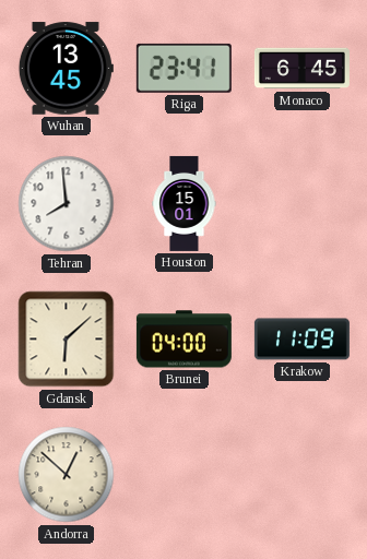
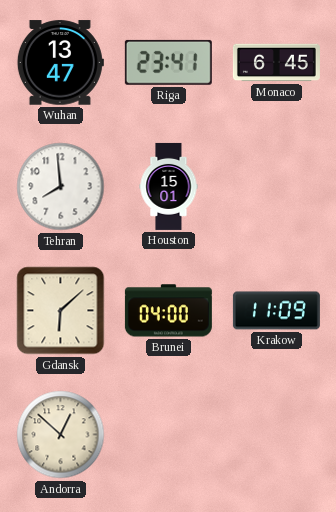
Wuhan: 13:45 -> 13:47 (60, 63)
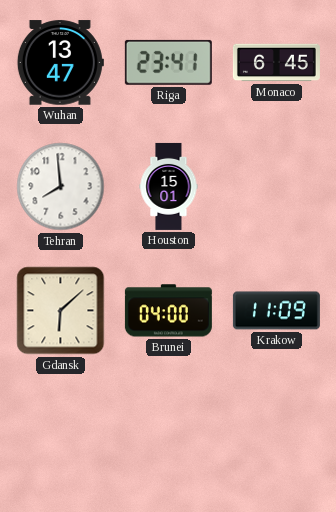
Andorra: 12:52 -> none (61, 435)
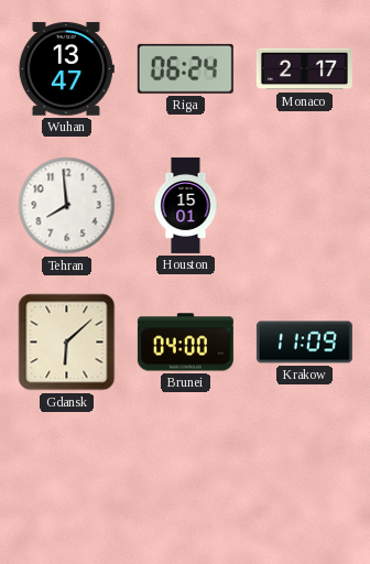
Riga: 23:41 -> 06:24 (185, 68)
Monaco: 6:45 -> 2:17 (304, 69)
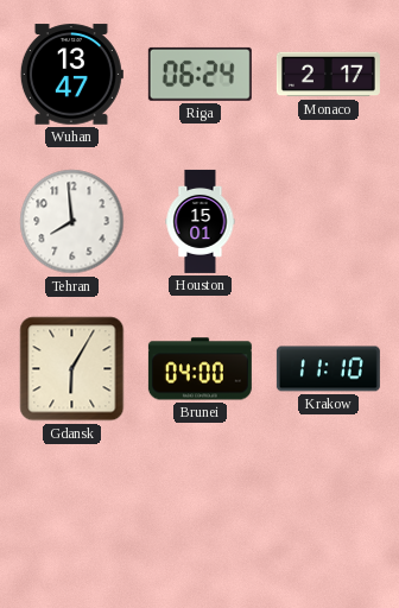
Gdansk: 6:08 -> 6:05 (72, 369)
Krakow: 11:09 -> 11:10 (328, 369)
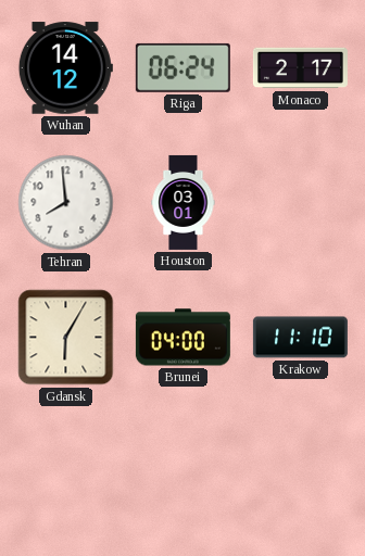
Wuhan: 13:47 -> 14:12 (65, 68)
Houston: 15:01 -> 03:01 (184, 202)
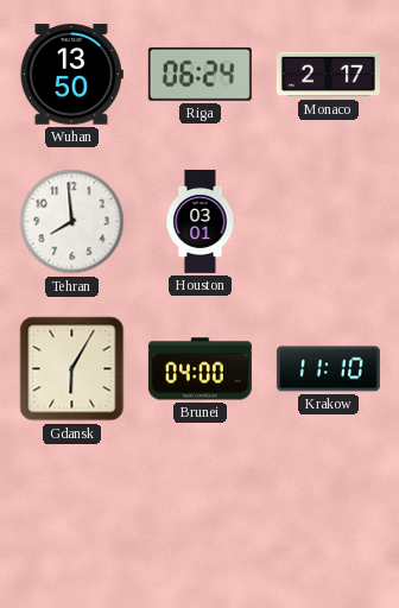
Wuhan: 14:12 -> 13:50 (71, 75)
